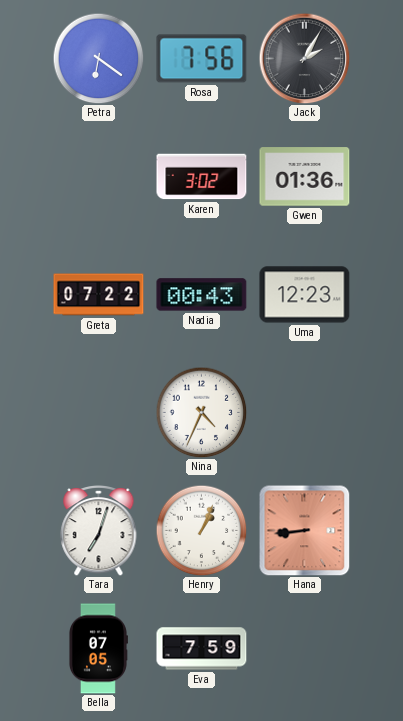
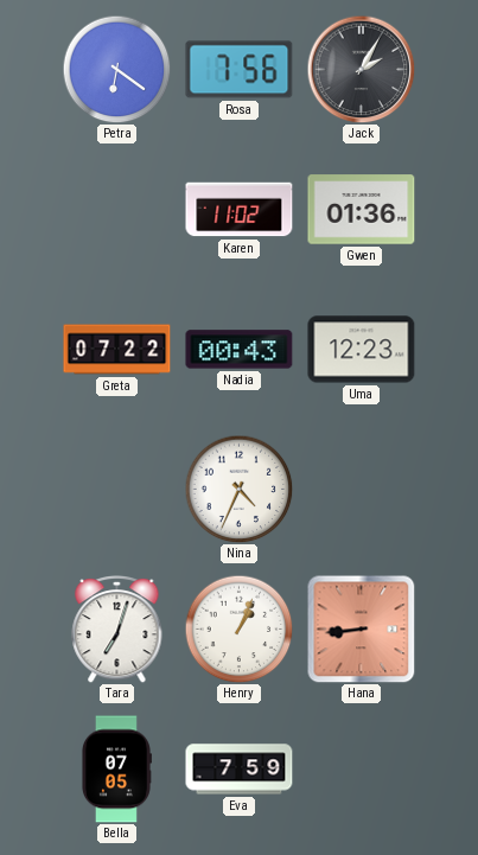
Karen: 3:02 -> 11:02 (240, 210)
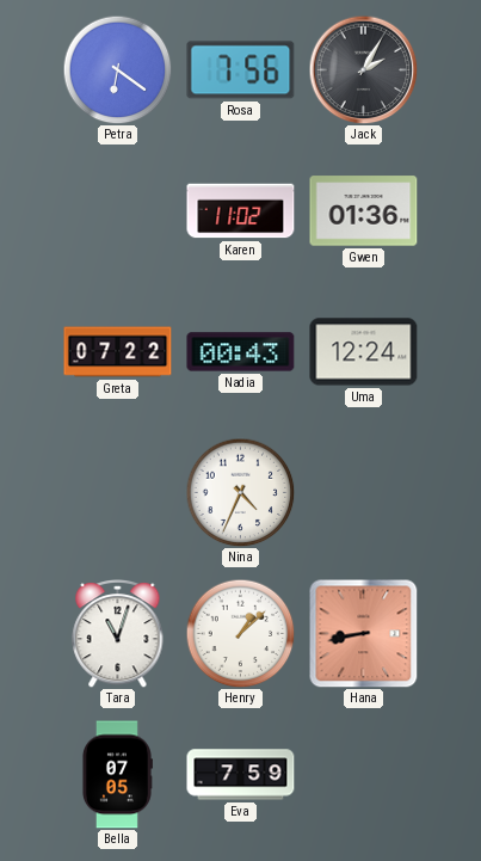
Uma: 12:23 -> 12:24 (364, 352)
Tara: 7:03 -> 11:03 (118, 634)
Henry: 1:04 -> 1:08 (240, 633)
Hana: 8:44 -> 8:43 (363, 633)
